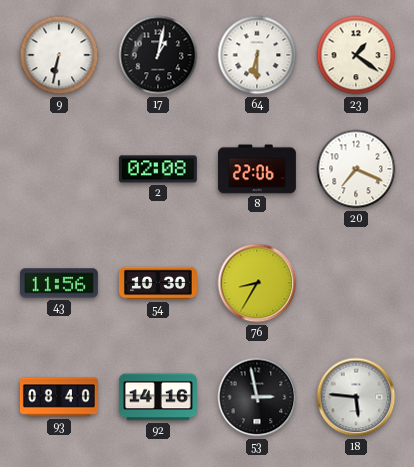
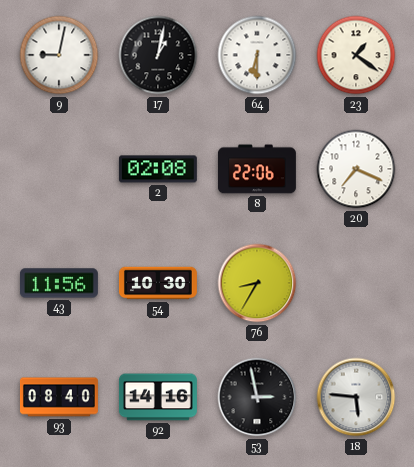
9: 6:32 -> 9:02 (59, 55)
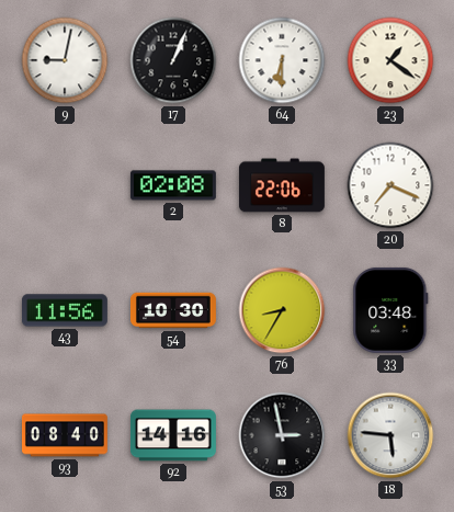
17: 1:02 -> 1:04 (173, 60)
33: none -> 03:48 (390, 310)
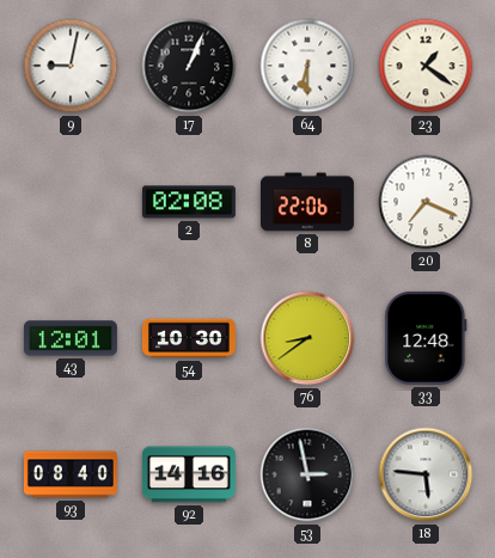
43: 11:56 -> 12:01 (71, 338)
76: 8:35 -> 8:39 (307, 338)
33: 03:48 -> 12:48 (426, 338)
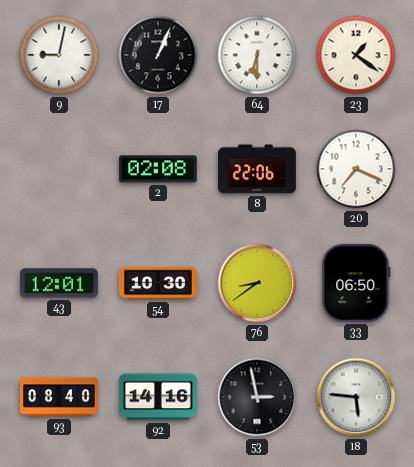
33: 12:48 -> 06:50 (356, 283)
